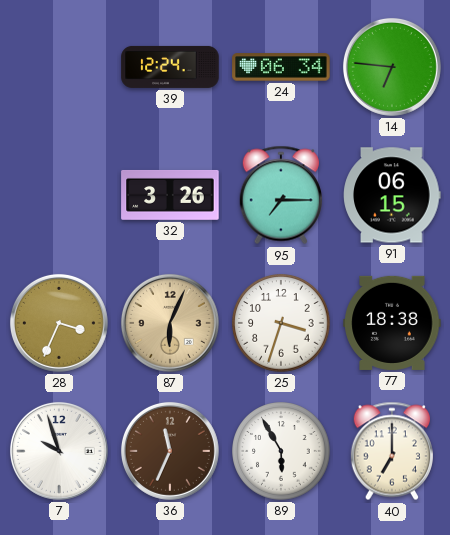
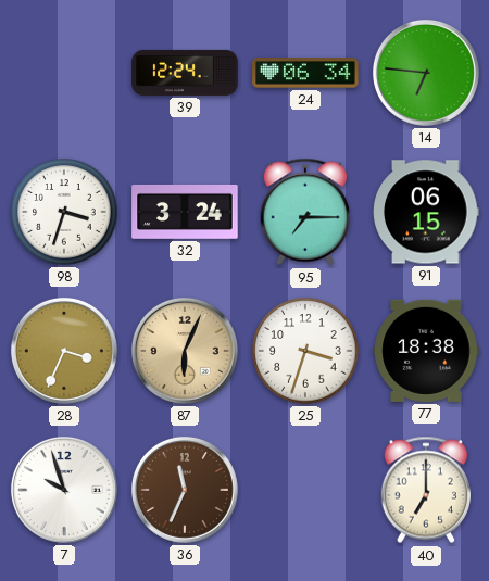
98: none -> 3:33 (64, 212)
32: 3:26 -> 3:24 (185, 212)
89: 5:55 -> none (281, 451)
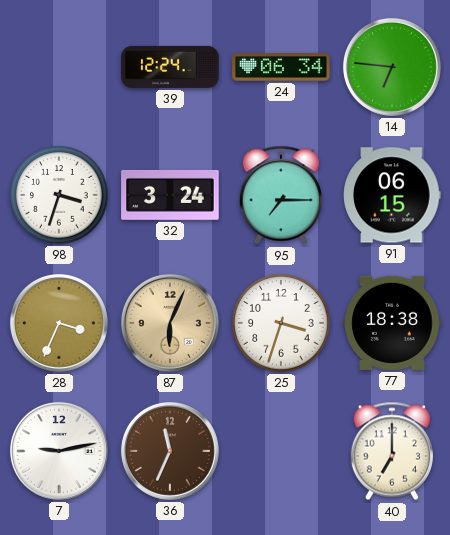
7: 9:57 -> 9:13 (59, 451)
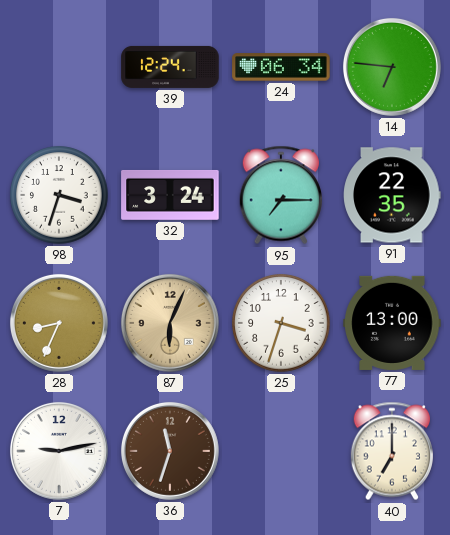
91: 06:15 -> 22:35 (392, 195)
28: 3:34 -> 8:34 (59, 323)
77: 18:38 -> 13:00 (392, 323)
36: 11:34 -> 11:33 (170, 451)
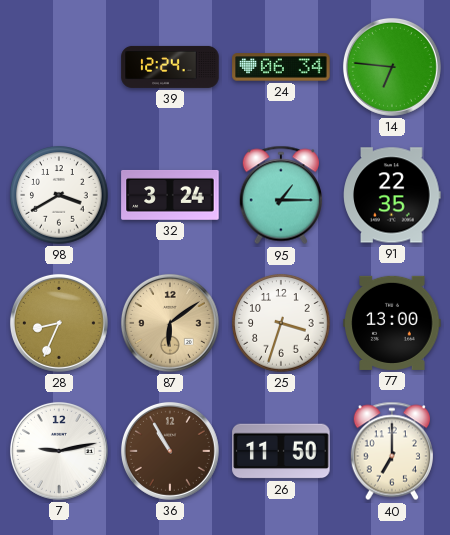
98: 3:33 -> 3:40 (59, 195)
95: 7:15 -> 1:15 (281, 195)
87: 6:04 -> 6:09 (170, 323)
36: 11:33 -> 10:55 (170, 451)
26: none -> 11:50 (281, 451)
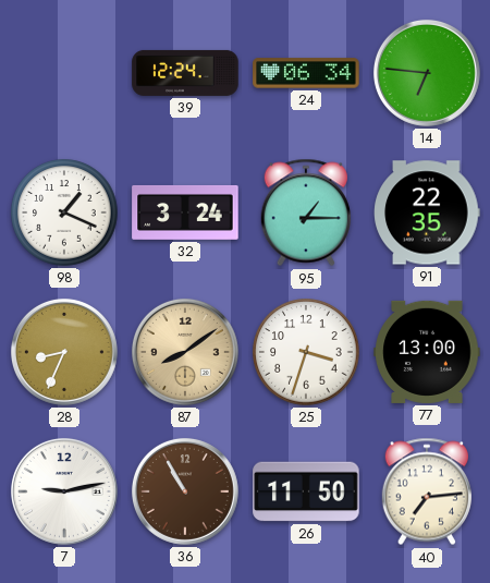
98: 3:40 -> 1:19 (64, 212)
87: 6:09 -> 8:09 (185, 352)
40: 7:00 -> 7:14 (427, 491)
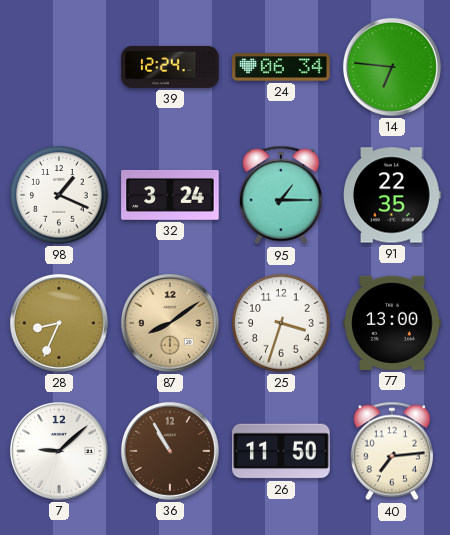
7: 9:13 -> 9:08 (59, 451)
